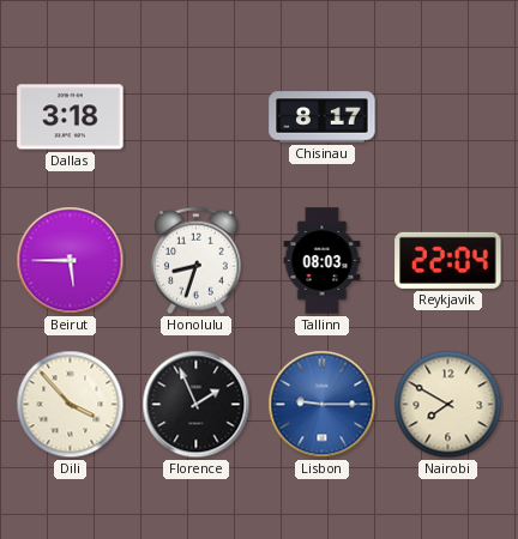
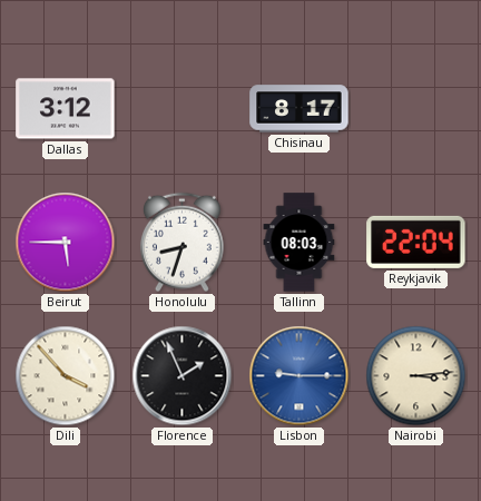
Dallas: 3:18 -> 3:12 (66, 109)
Nairobi: 7:50 -> 3:14 (416, 376)
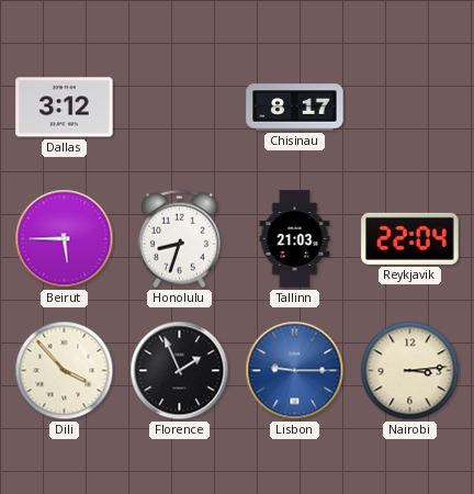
Tallinn: 08:03 -> 21:03 (295, 239)
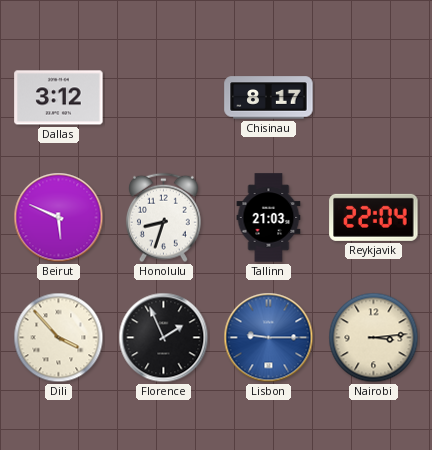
Beirut: 5:45 -> 5:49 (59, 218)
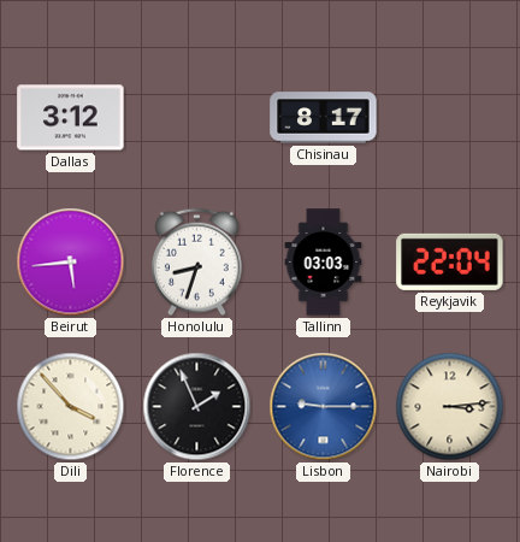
Beirut: 5:49 -> 5:44 (71, 263)
Tallinn: 21:03 -> 03:03 (324, 263)
